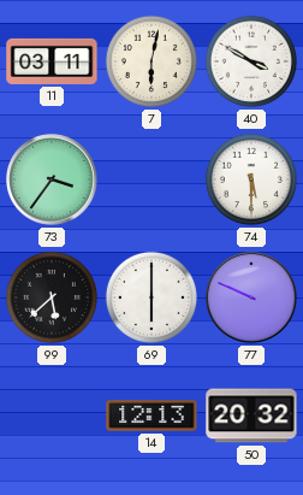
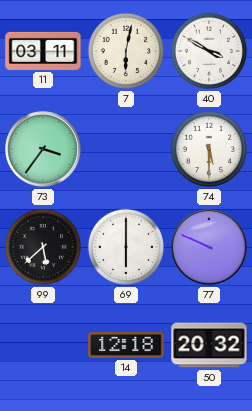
14: 12:13 -> 12:18 (126, 345)
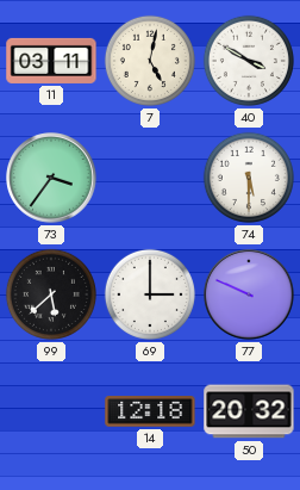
7: 6:02 -> 5:02 (150, 61)
69: 6:00 -> 3:00 (150, 294)
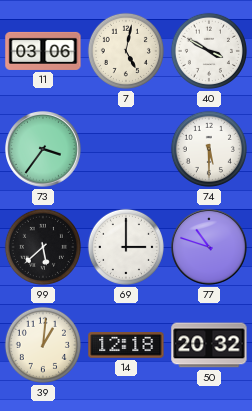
11: 03:11 -> 03:06 (43, 51)
77: 9:49 -> 10:48 (209, 247)
39: none -> 1:01 (43, 345)
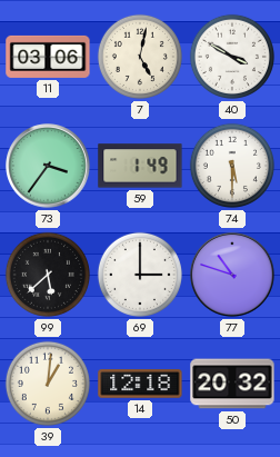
59: none -> 1:49 (140, 166)
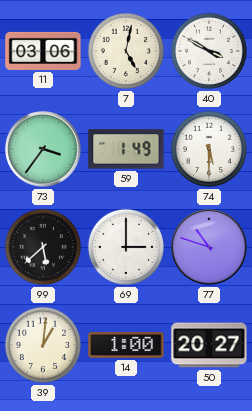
14: 12:18 -> 1:00 (126, 345)
50: 20:32 -> 20:27 (209, 345)
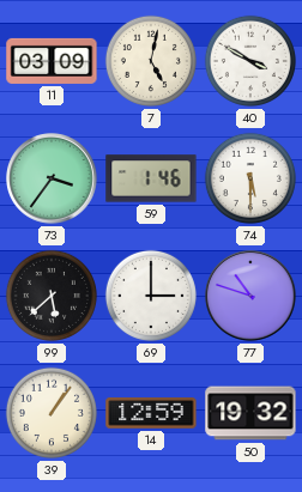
11: 03:06 -> 03:09 (52, 61)
59: 1:49 -> 1:46 (151, 178)
39: 1:01 -> 1:06 (52, 413)
14: 1:00 -> 12:59 (151, 413)
50: 20:27 -> 19:32 (250, 413)
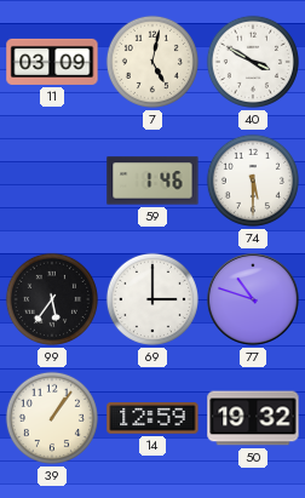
73: 3:36 -> none (52, 178)
99: 5:38 -> 5:36 (52, 299)
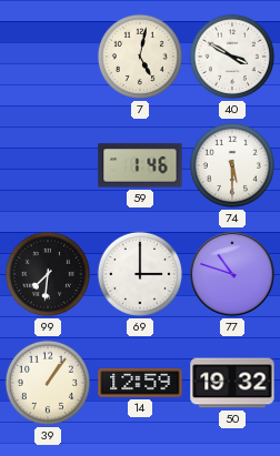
11: 03:09 -> none (52, 62)
99: 5:36 -> 7:31 (48, 274)
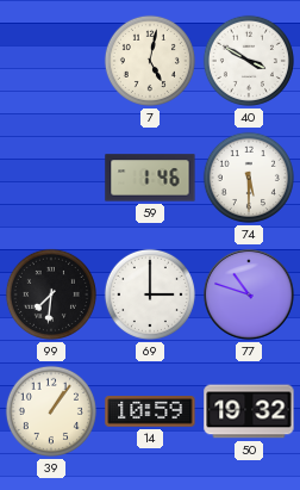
14: 12:59 -> 10:59 (150, 411)
